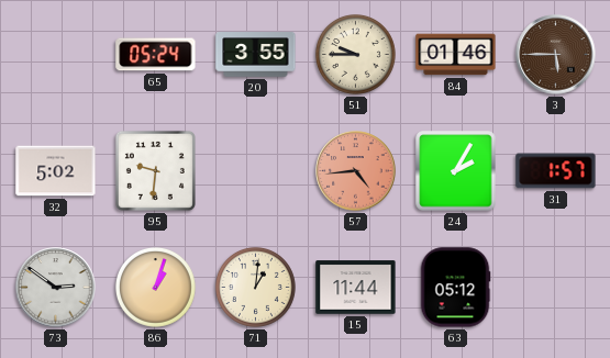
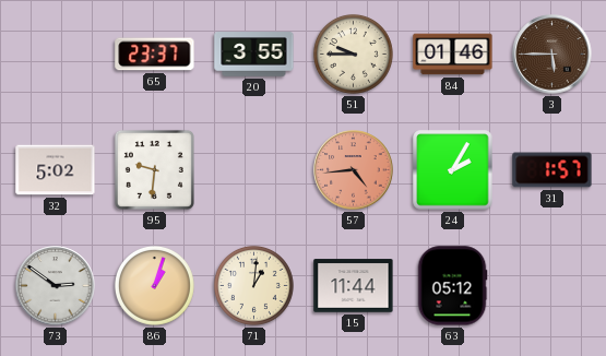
65: 05:24 -> 23:37 (155, 55)
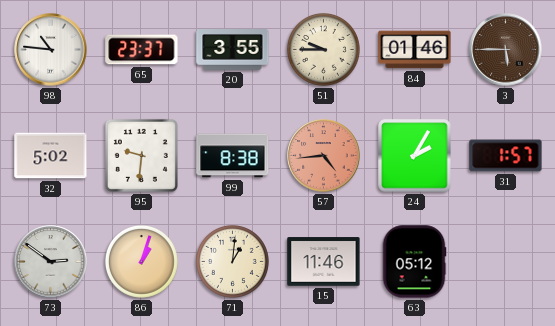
98: none -> 10:46 (51, 50)
99: none -> 8:38 (233, 156)
15: 11:44 -> 11:46 (324, 262)
